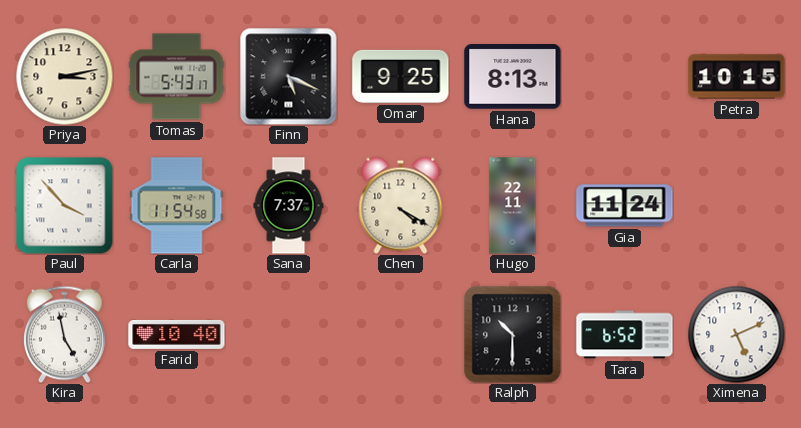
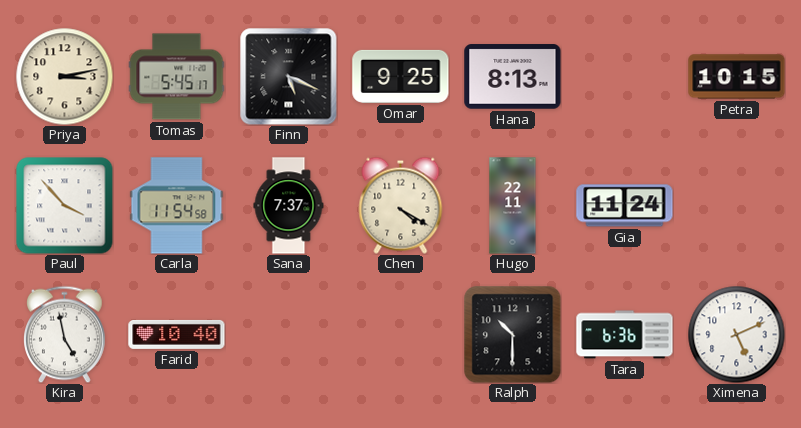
Tomas: 5:43 -> 5:45 (177, 77)
Tara: 6:52 -> 6:36 (625, 335)
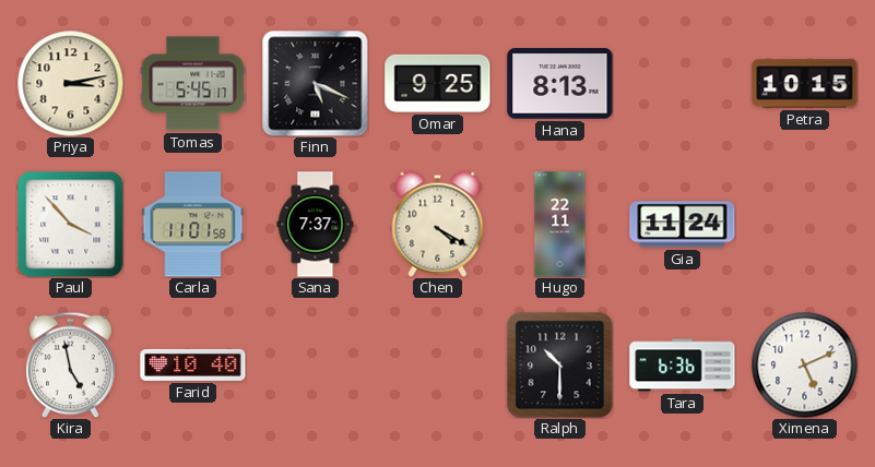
Carla: 11:54 -> 11:01 (193, 225)
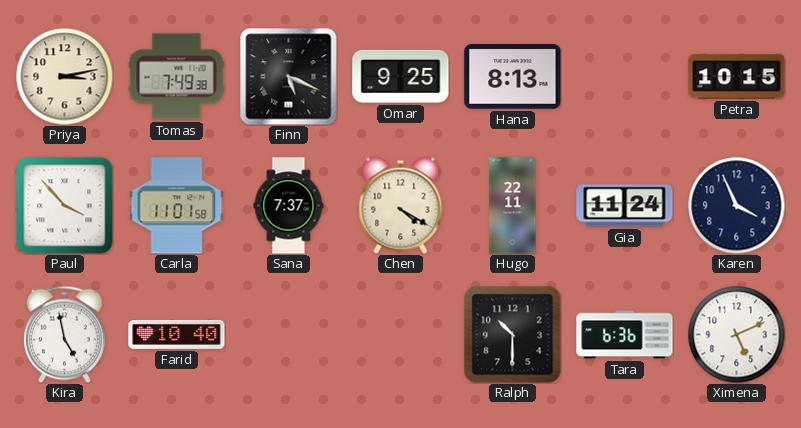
Tomas: 5:45 -> 7:49 (177, 77)
Karen: none -> 3:56 (736, 205)
